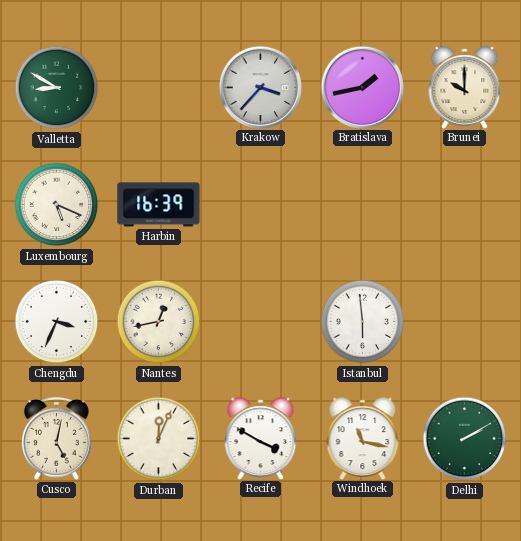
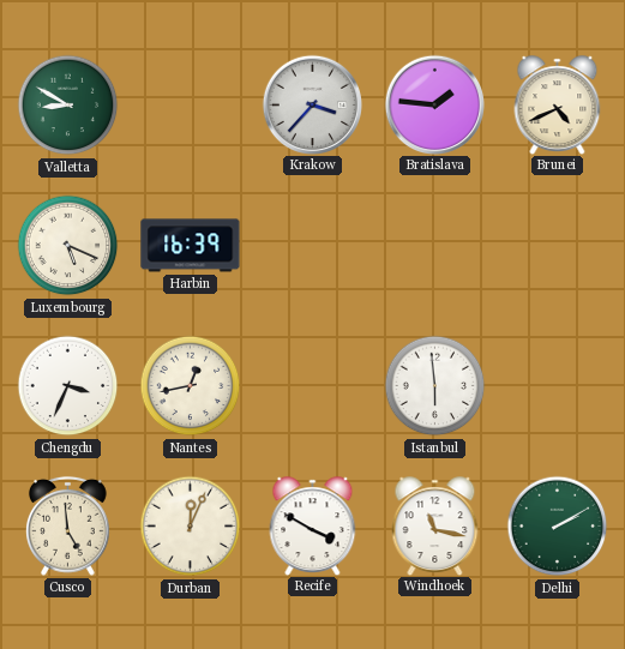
Bratislava: 1:43 -> 1:46 (434, 104)
Brunei: 10:00 -> 4:41 (558, 104)
Cusco: 5:02 -> 4:59 (68, 525)
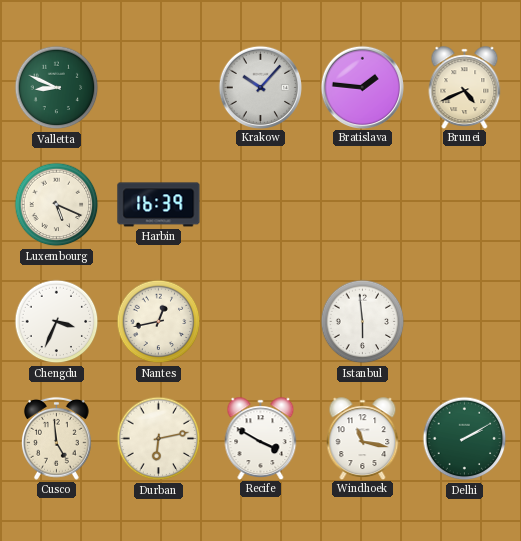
Valletta: 8:50 -> 8:49 (57, 88)
Krakow: 3:37 -> 10:07 (260, 87)
Durban: 12:04 -> 6:13 (159, 439)
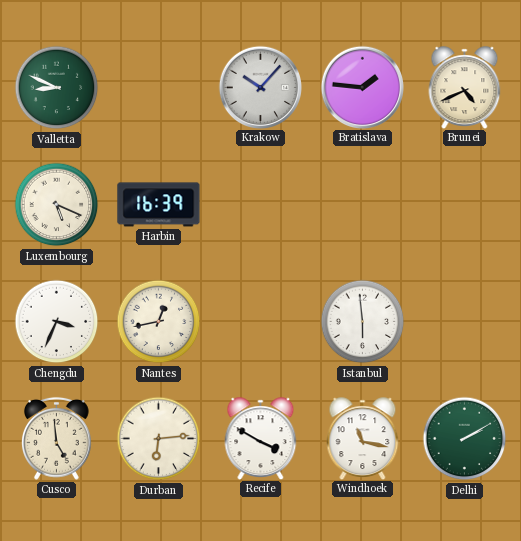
Durban: 6:13 -> 6:14 (159, 439)
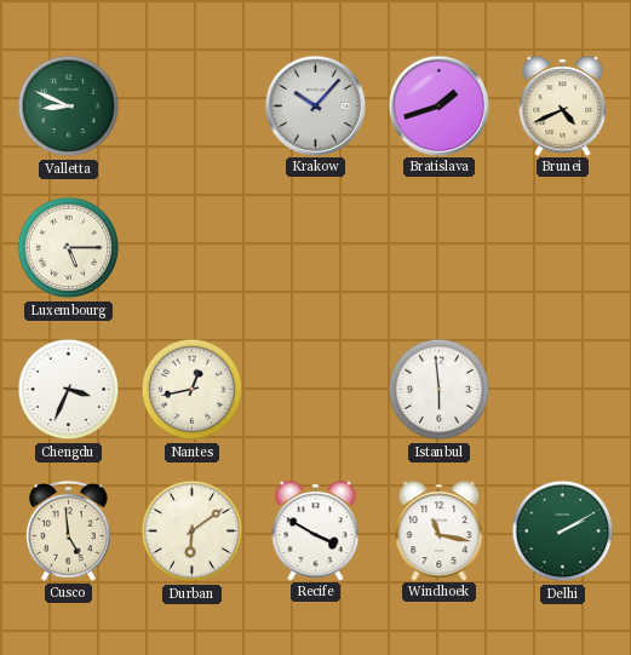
Bratislava: 1:46 -> 1:42 (438, 105)
Luxembourg: 5:19 -> 5:15 (69, 248)
Harbin: 16:39 -> none (159, 205)
Durban: 6:14 -> 6:09 (193, 532)
